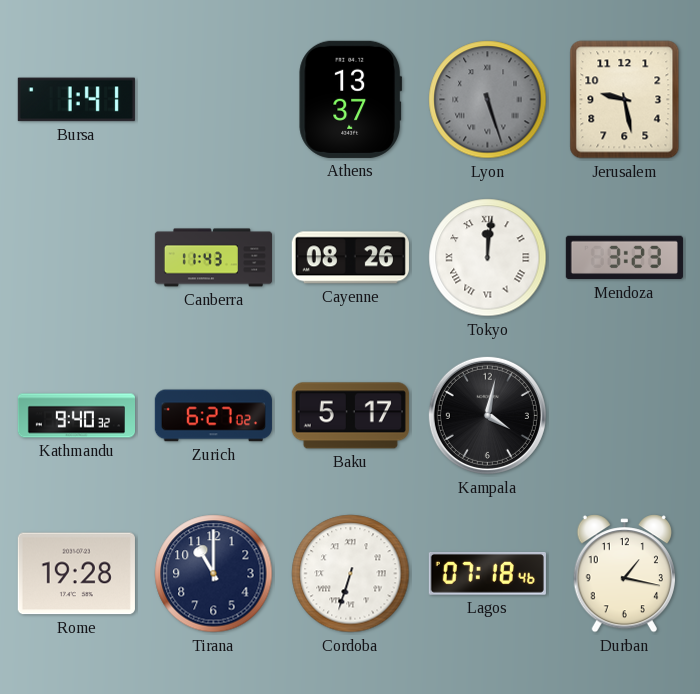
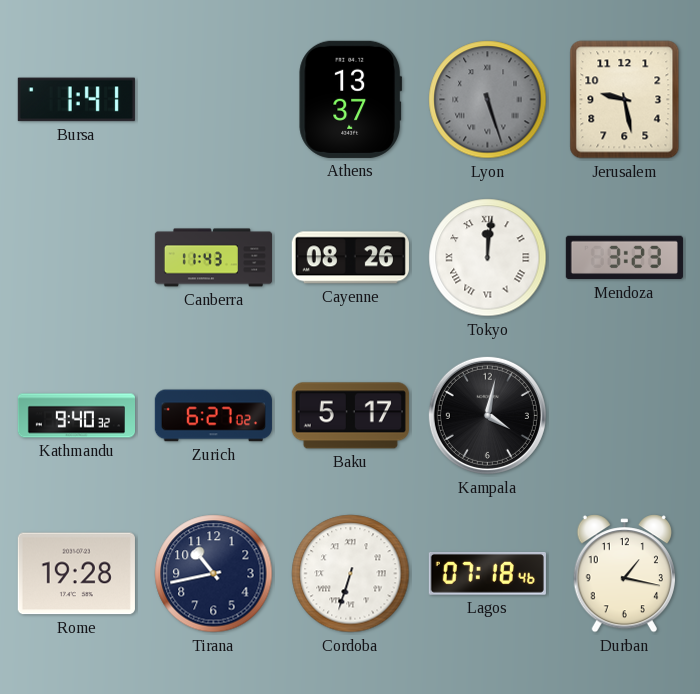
Tirana: 11:00 -> 10:43 (214, 574)
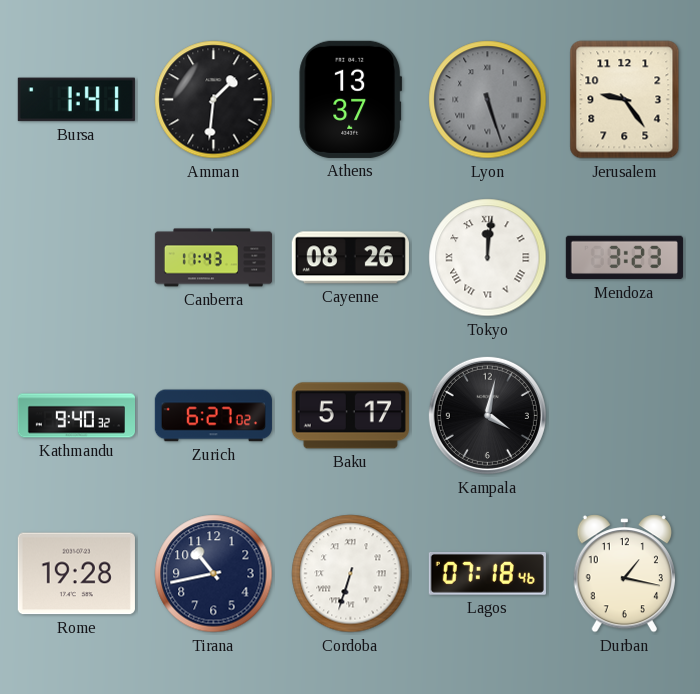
Amman: none -> 1:31 (214, 100)
Jerusalem: 9:28 -> 9:24 (625, 100)
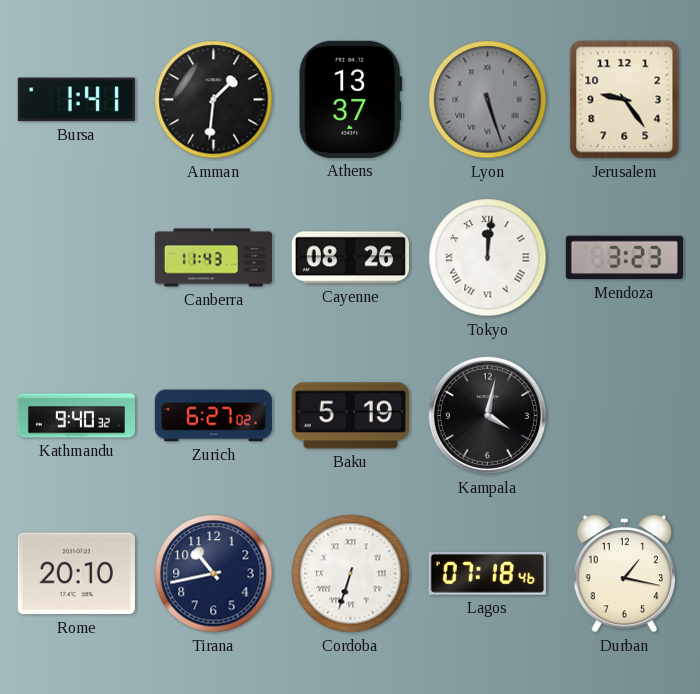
Baku: 5:17 -> 5:19 (350, 416)
Rome: 19:28 -> 20:10 (76, 574)
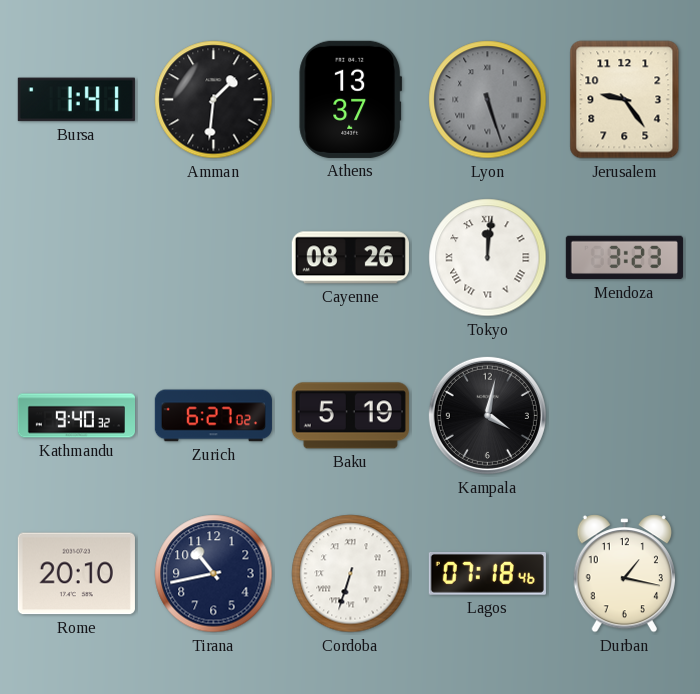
Canberra: 11:43 -> none (213, 258)
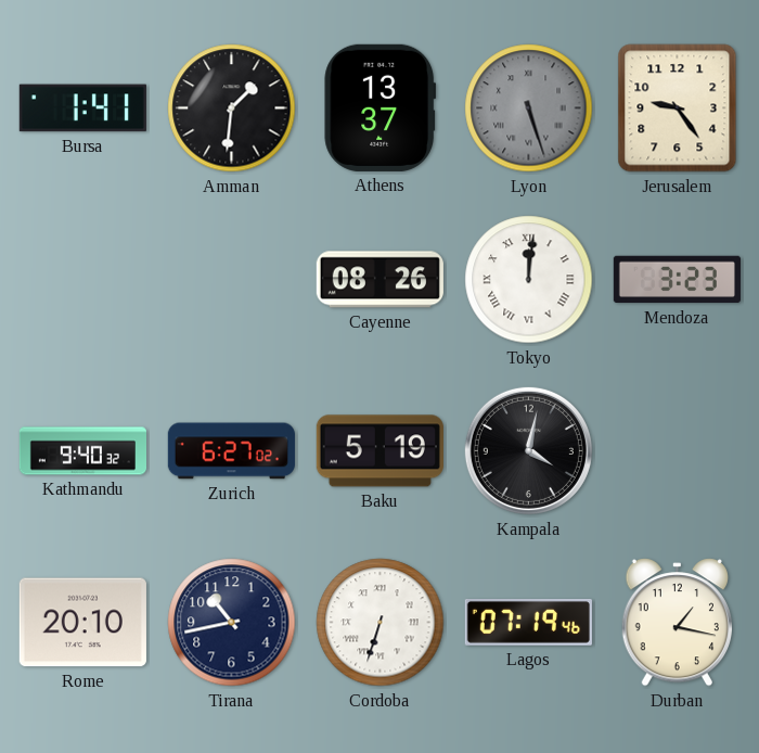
Lagos: 07:18 -> 07:19 (528, 623)
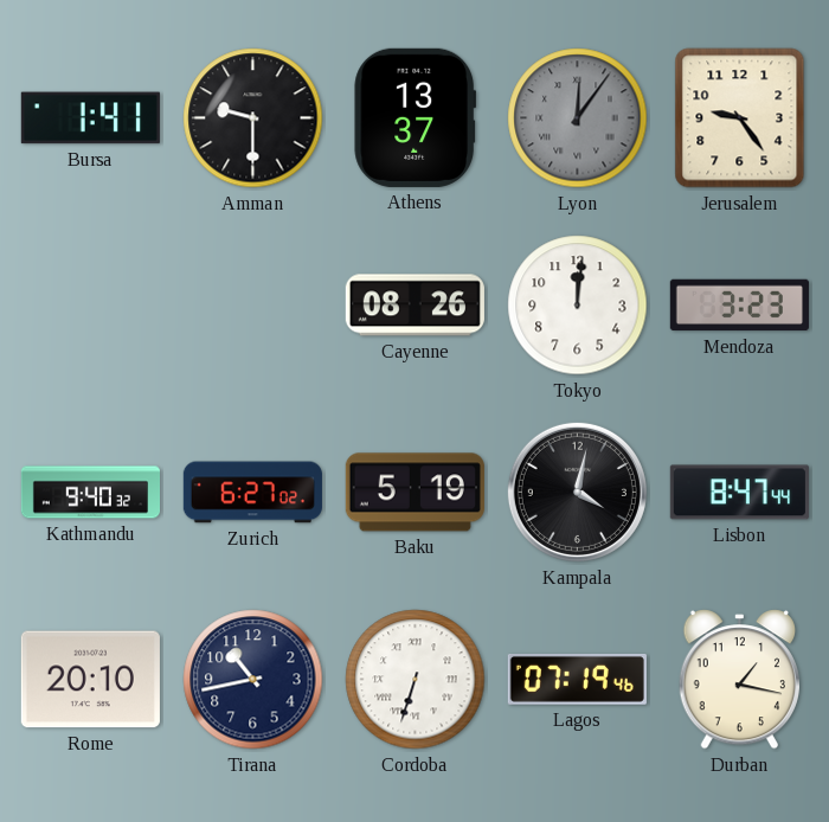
Amman: 1:31 -> 9:30 (253, 118)
Lyon: 5:27 -> 12:06 (578, 118)
Tokyo numerals: Roman -> Arabic (578, 306)
Lisbon: none -> 8:47 (739, 493)
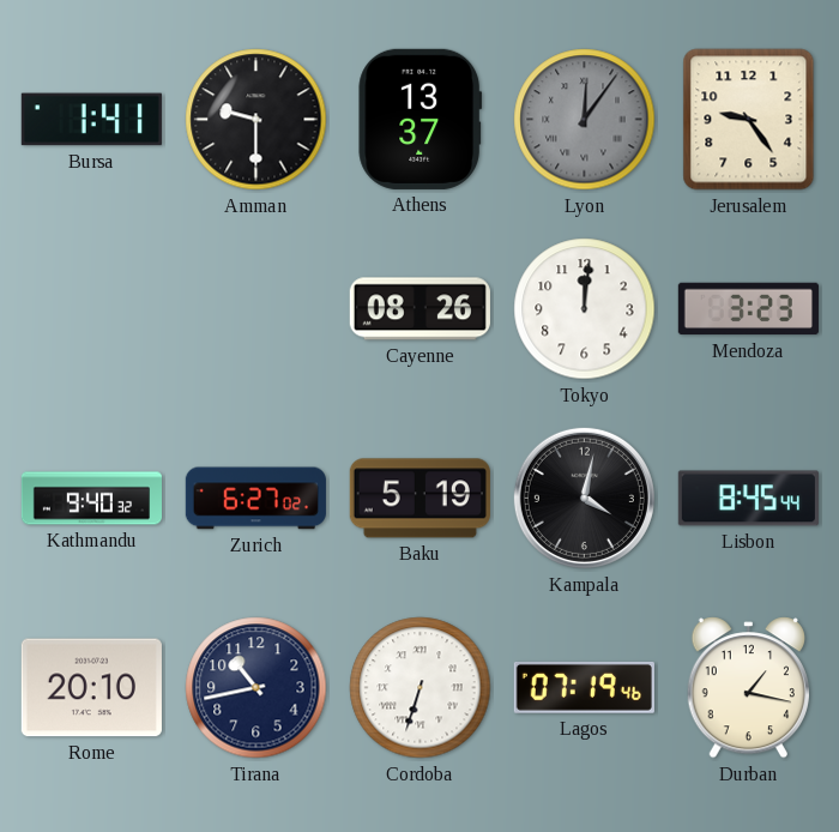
Lisbon: 8:47 -> 8:45 (748, 499)
